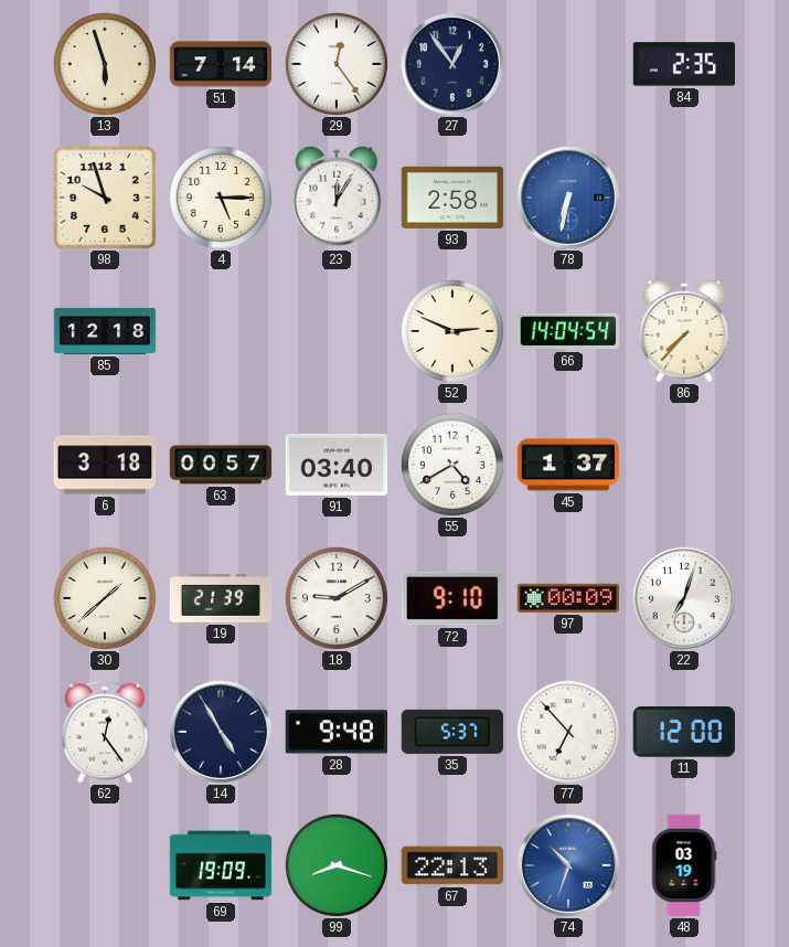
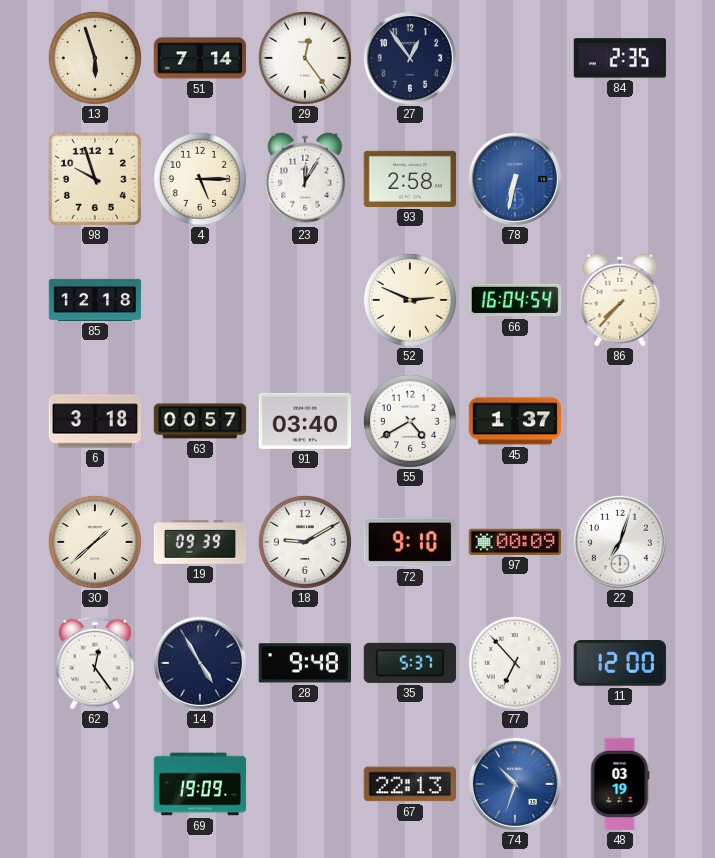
66: 14:04 -> 16:04 (515, 300)
19: 21:39 -> 09:39 (200, 542)
99: 8:18 -> none (337, 865)
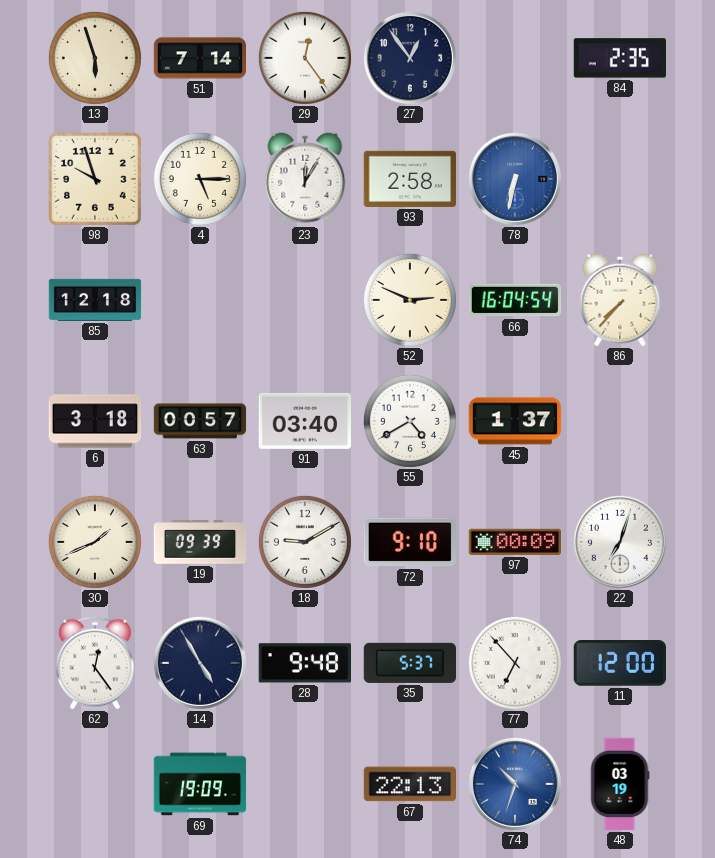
30: 1:38 -> 1:41 (95, 542)
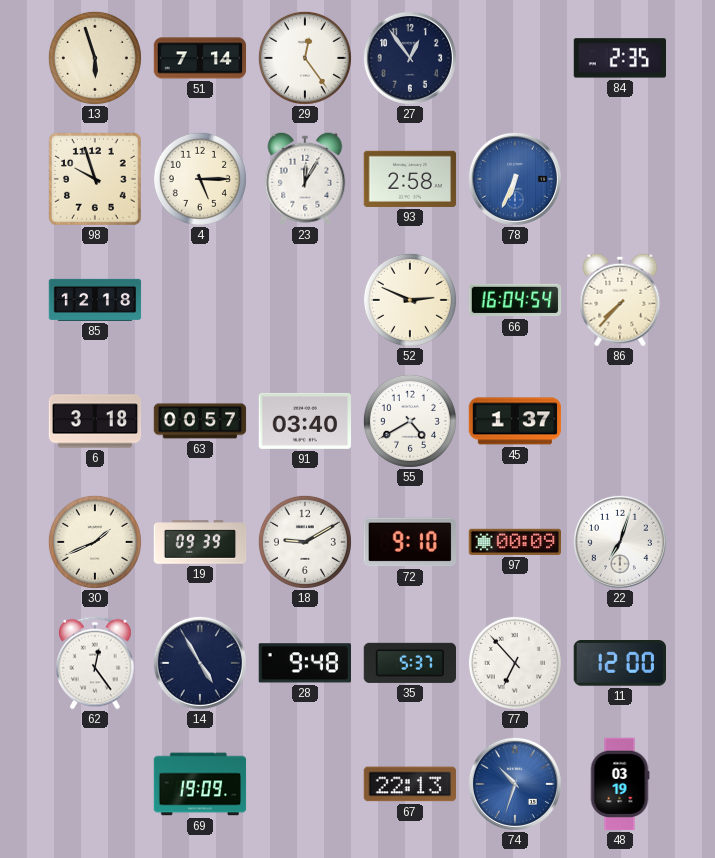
78: 6:32 -> 6:34 (515, 179)
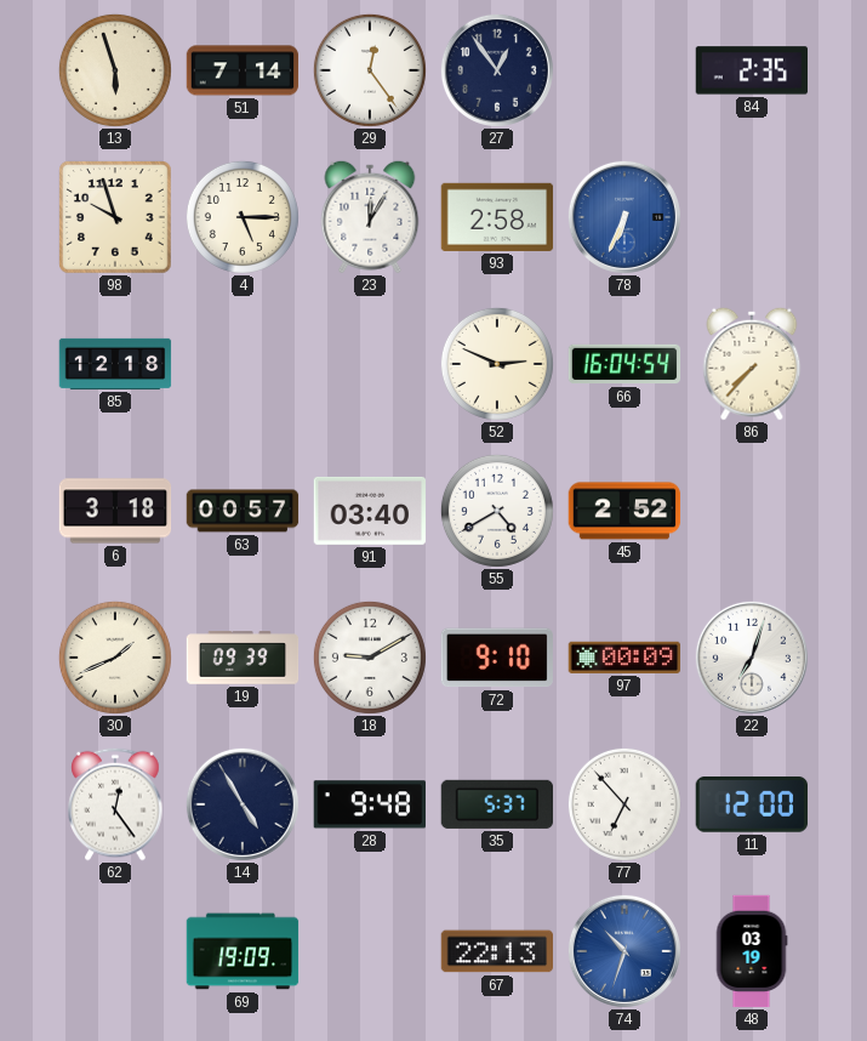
45: 1:37 -> 2:52 (624, 511)
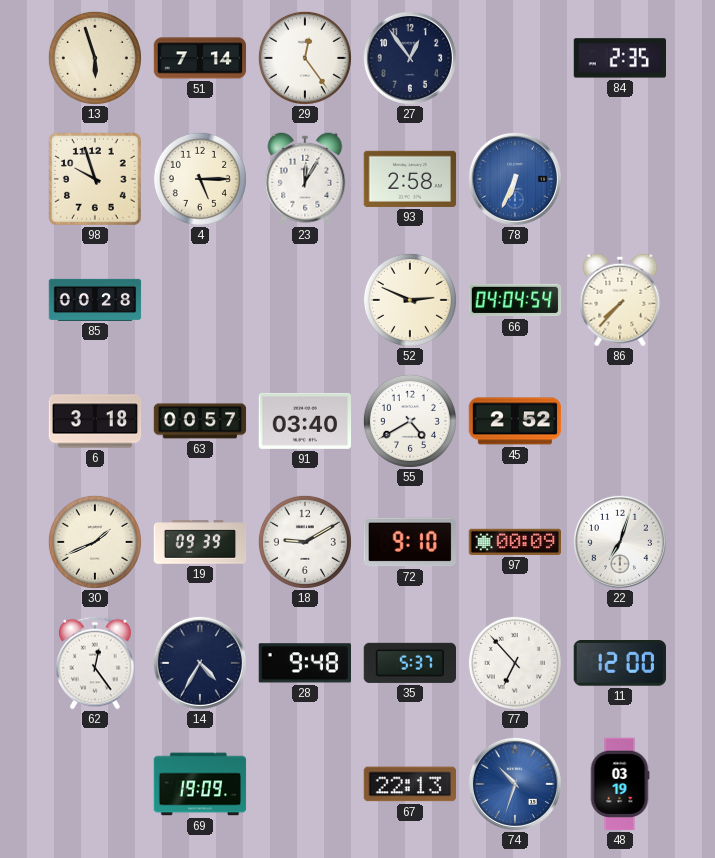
85: 12:18 -> 00:28 (95, 300)
66: 16:04 -> 04:04 (515, 300)
14: 4:55 -> 4:35 (200, 663)
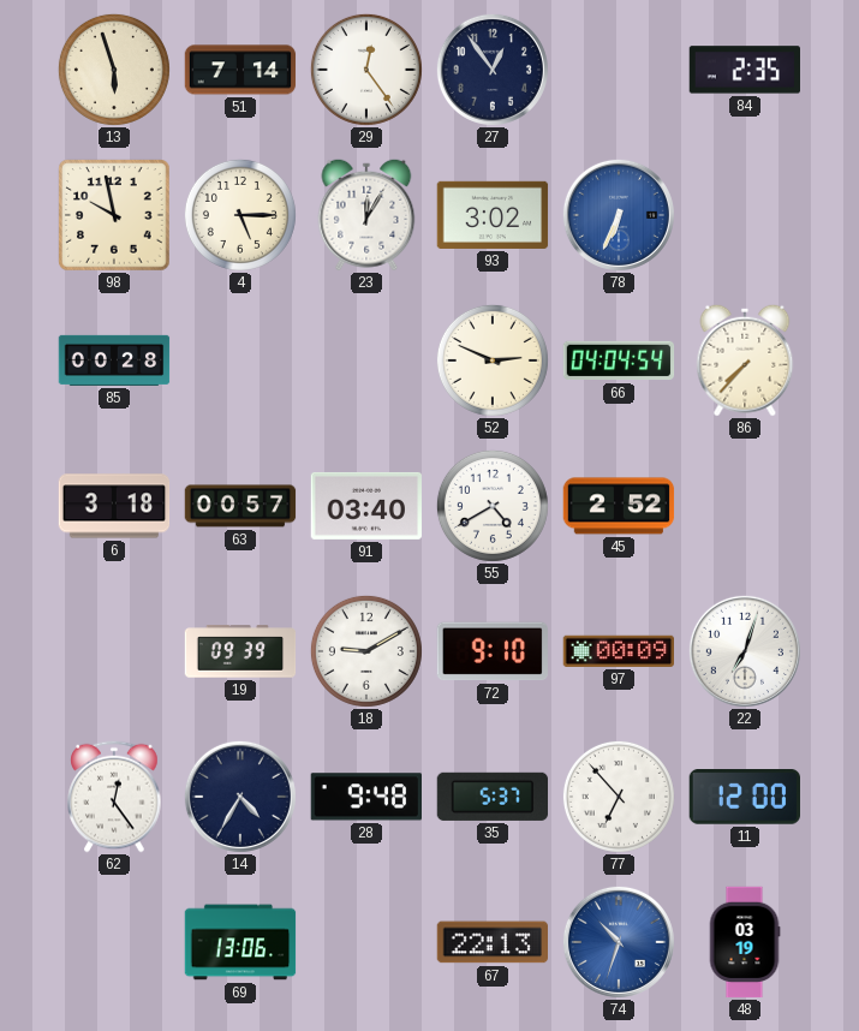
98: 9:57 -> 9:58 (115, 216)
93: 2:58 -> 3:02 (493, 215)
30: 1:41 -> none (95, 542)
69: 19:09 -> 13:06 (240, 942)
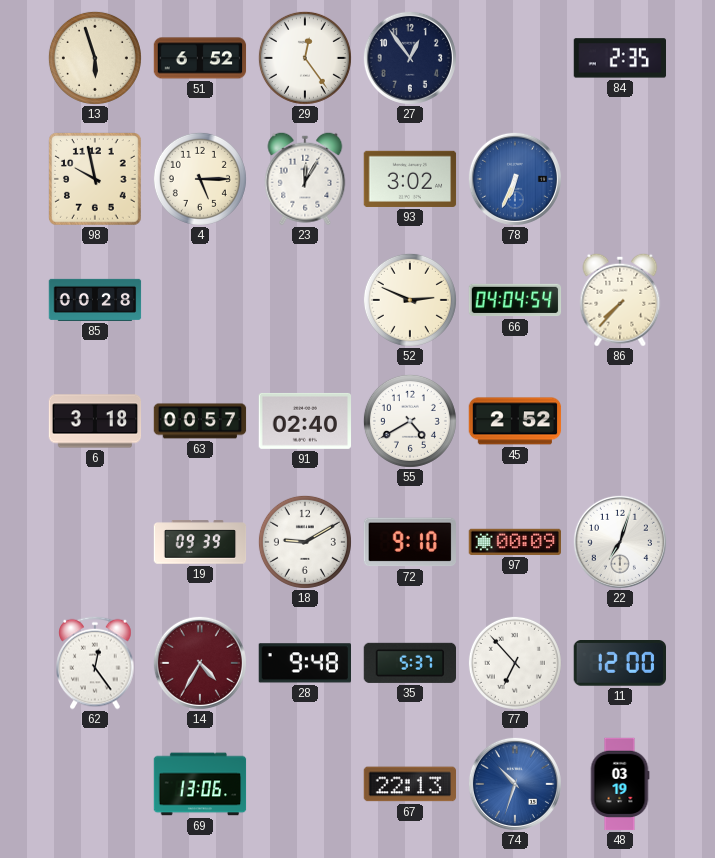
51: 7:14 -> 6:52 (200, 58)
91: 03:40 -> 02:40 (305, 421)
14 dial: navy -> burgundy (200, 663)
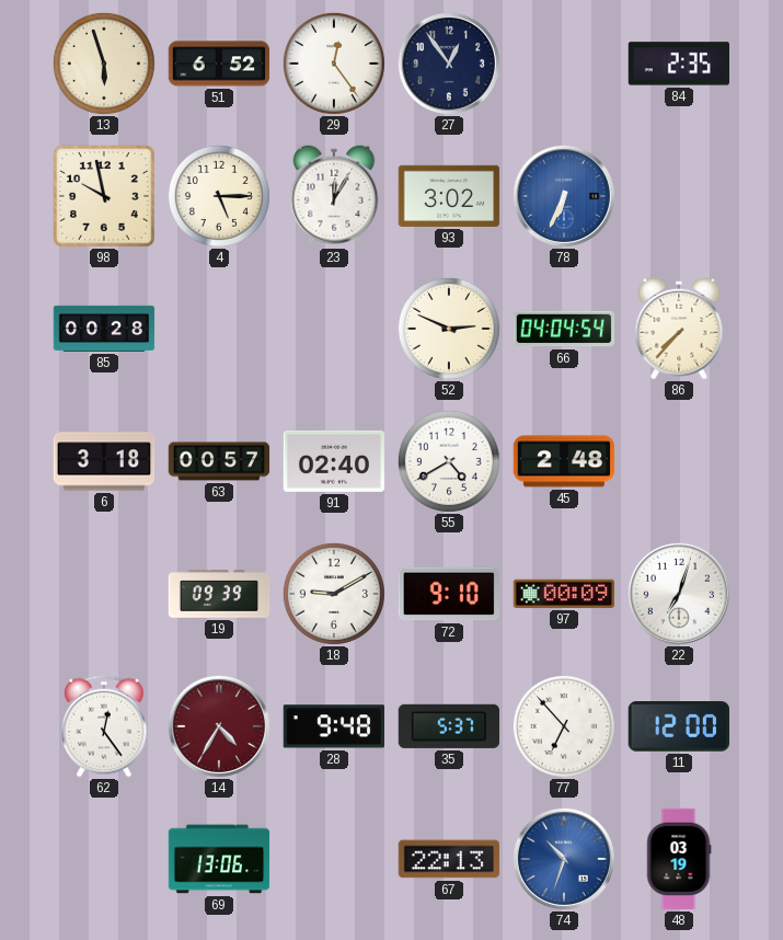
45: 2:52 -> 2:48 (564, 461)
